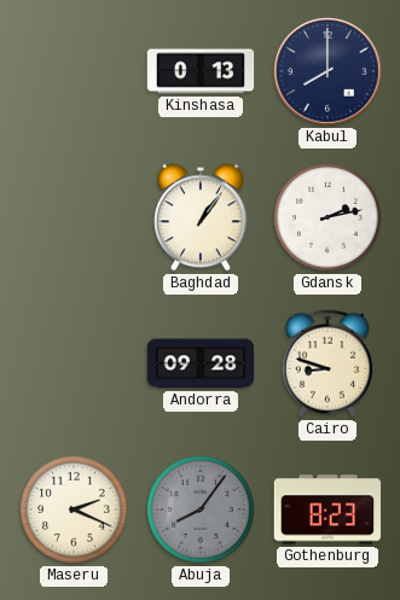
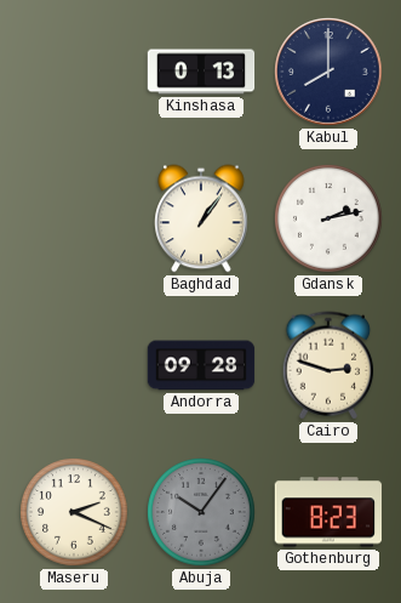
Cairo: 8:48 -> 2:48 (328, 365)
Abuja: 8:06 -> 10:06 (201, 512)
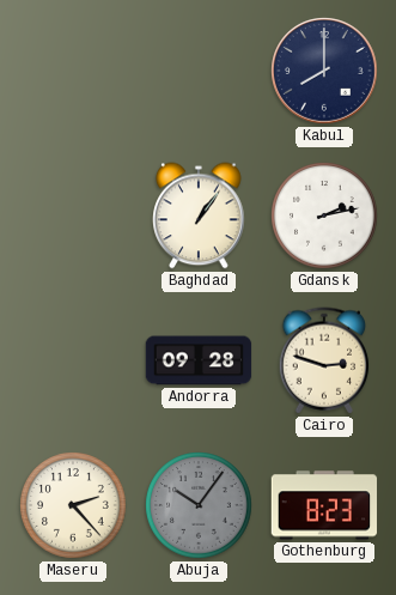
Kinshasa: 0:13 -> none (201, 72)
Maseru: 2:19 -> 2:23 (73, 505)
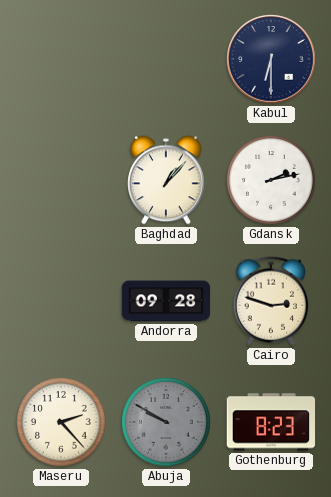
Kabul: 8:00 -> 6:30 (271, 59)
Baghdad: 1:06 -> 1:07 (166, 180)
Abuja: 10:06 -> 9:50 (166, 422)
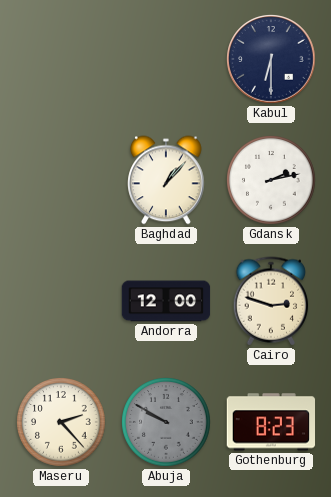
Andorra: 09:28 -> 12:00 (166, 301)
